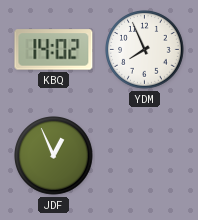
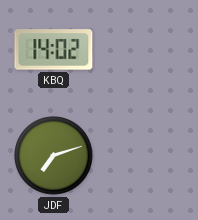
YDM: 7:56 -> none (145, 50)
JDF: 12:56 -> 7:12 (54, 156)
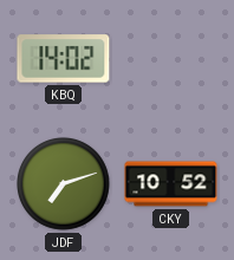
CKY: none -> 10:52 (171, 184)
